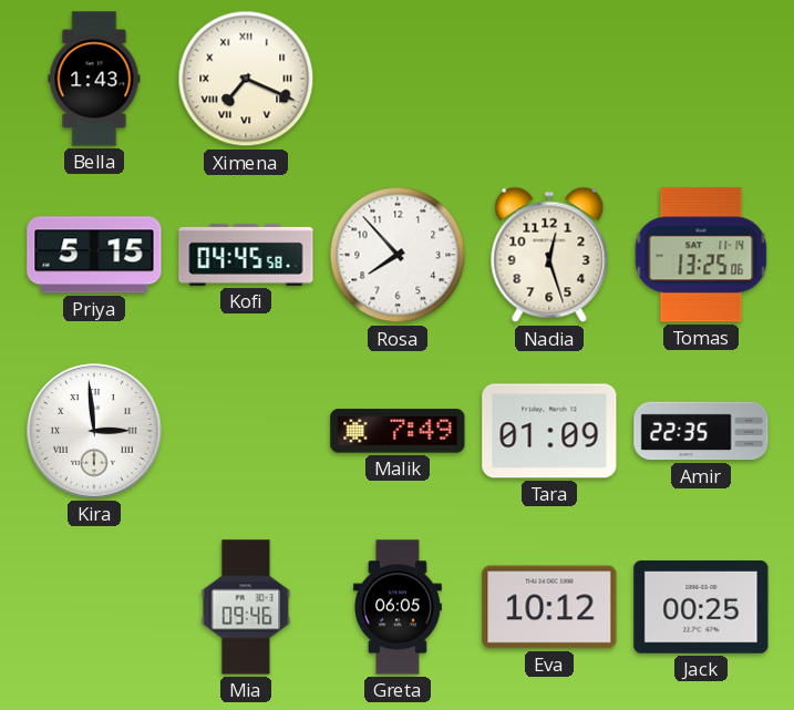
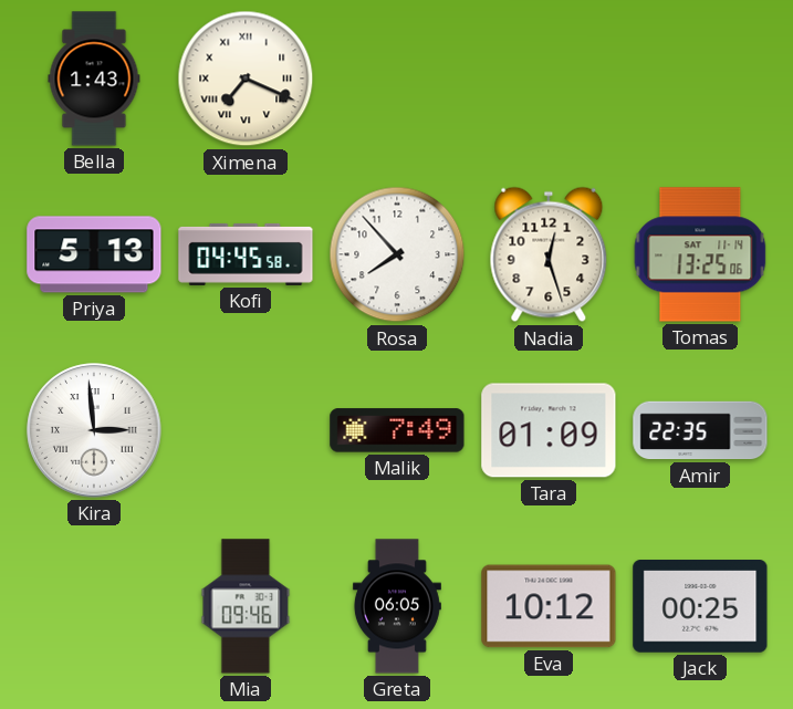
Priya: 5:15 -> 5:13 (94, 254)
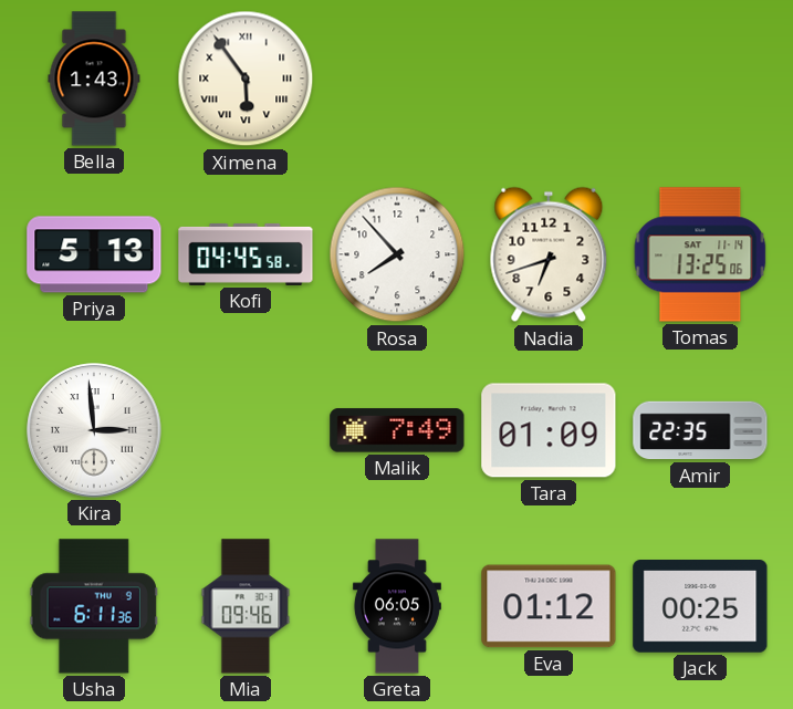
Ximena: 7:19 -> 5:54 (246, 79)
Nadia: 12:27 -> 6:42 (549, 254)
Usha: none -> 6:11 (94, 606)
Eva: 10:12 -> 01:12 (549, 606)
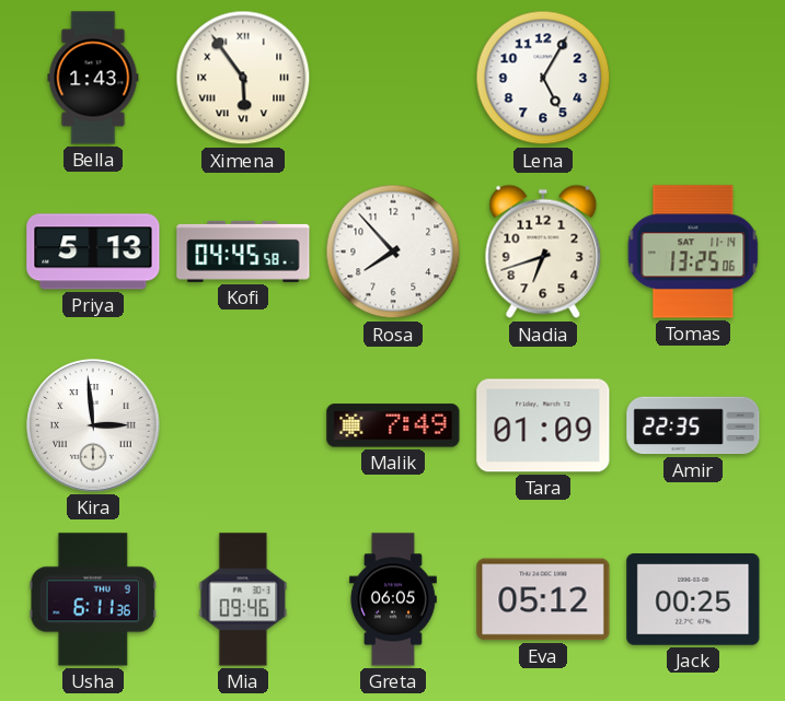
Lena: none -> 5:05 (543, 78)
Eva: 01:12 -> 05:12 (543, 599)
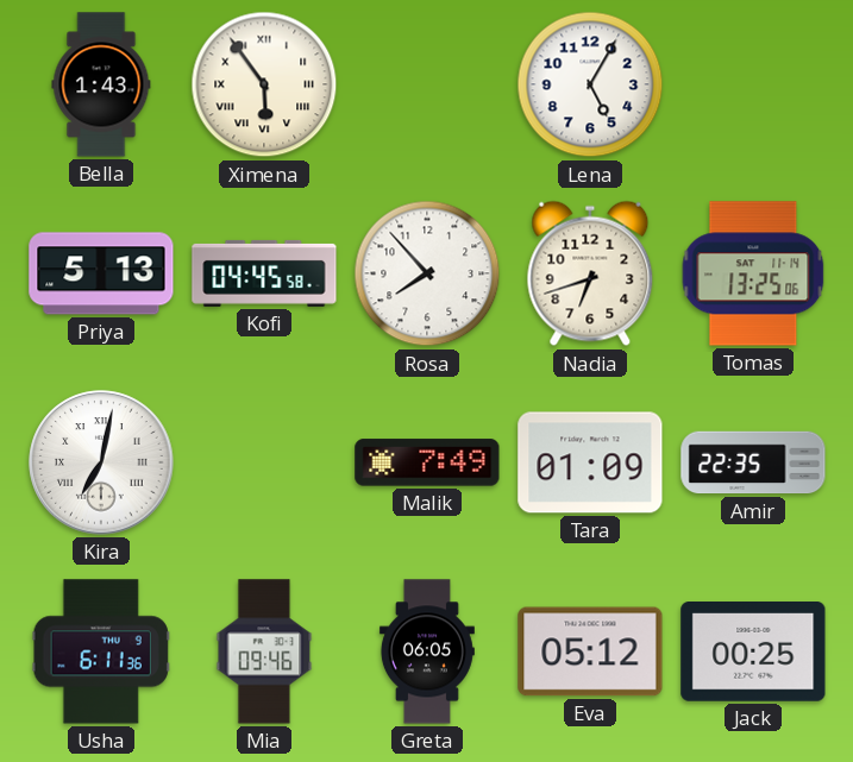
Kira: 2:59 -> 7:02 (101, 462)
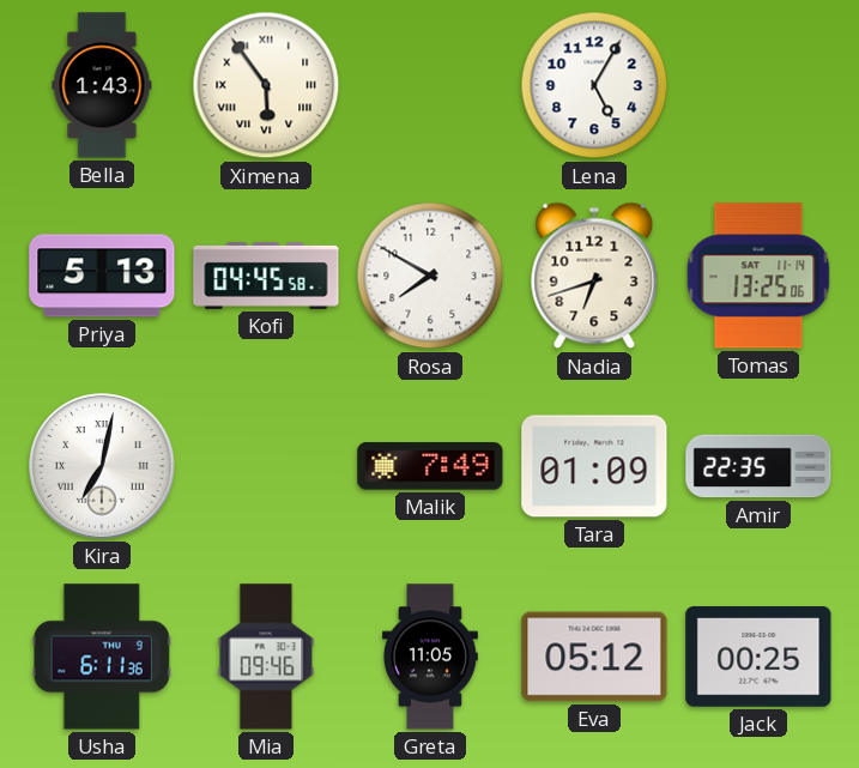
Rosa: 7:53 -> 7:50 (430, 276)
Greta: 06:05 -> 11:05 (430, 657)
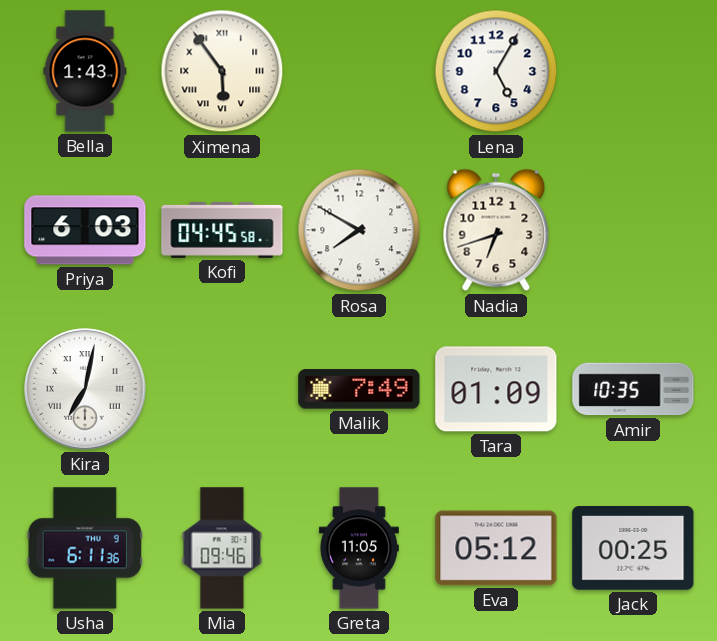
Priya: 5:13 -> 6:03 (85, 230)
Tomas: 13:25 -> none (758, 276)
Amir: 22:35 -> 10:35 (633, 389)
